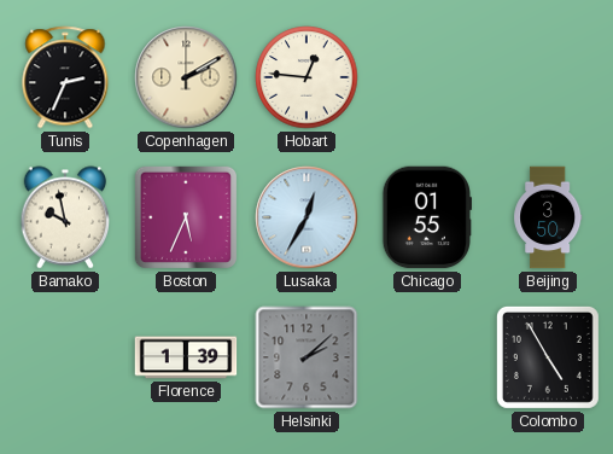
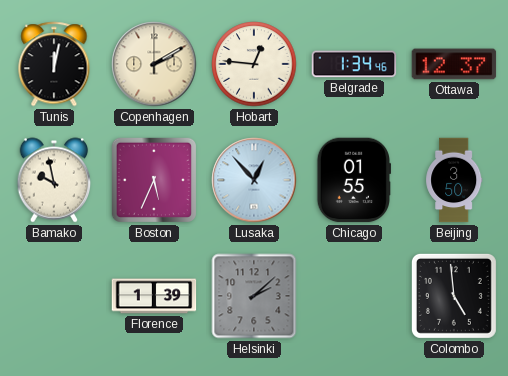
Tunis: 2:34 -> 12:02 (54, 64)
Belgrade: none -> 1:34 (354, 64)
Ottawa: none -> 12:37 (454, 64)
Lusaka: 12:35 -> 12:53 (254, 180)
Colombo: 4:55 -> 4:59 (454, 296)
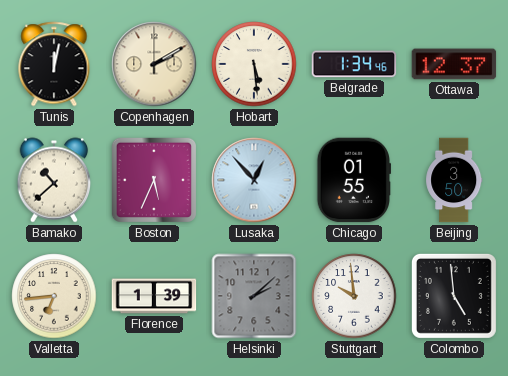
Hobart: 12:46 -> 5:29 (254, 64)
Bamako: 9:58 -> 10:38 (54, 180)
Valletta: none -> 6:44 (54, 296)
Stuttgart: none -> 9:59 (354, 296)
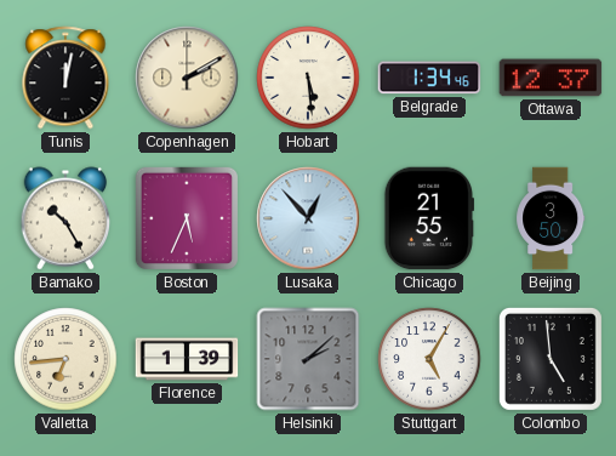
Bamako: 10:38 -> 10:25 (65, 218)
Chicago: 01:55 -> 21:55 (428, 218)
Stuttgart: 9:59 -> 5:05 (429, 359)
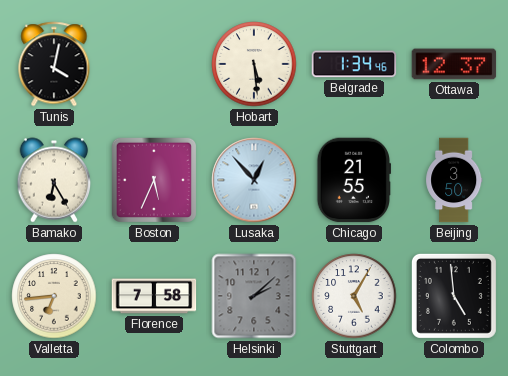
Tunis: 12:02 -> 4:02 (54, 64)
Copenhagen: 2:10 -> none (187, 78)
Bamako: 10:25 -> 6:25 (54, 180)
Florence: 1:39 -> 7:58 (154, 296)
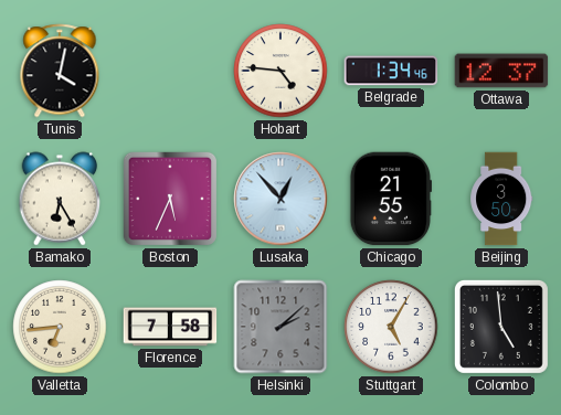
Hobart: 5:29 -> 4:46 (280, 71)
